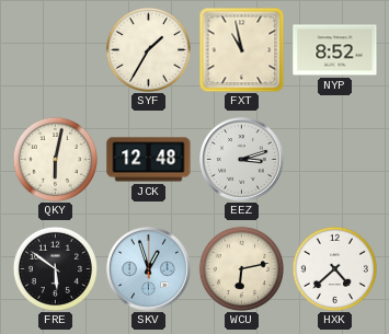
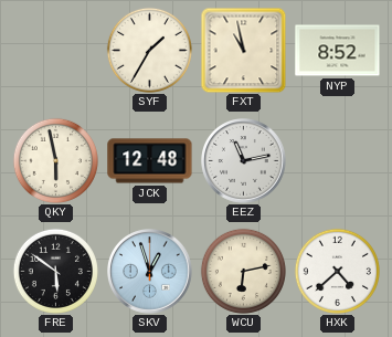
QKY: 6:02 -> 5:58 (55, 160)
EEZ: 3:12 -> 11:13 (244, 161)
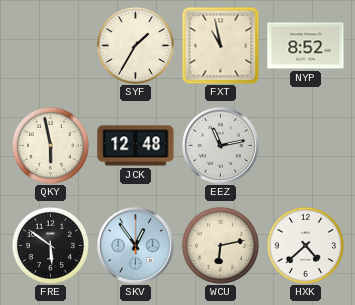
SKV: 12:57 -> 12:54 (136, 246)
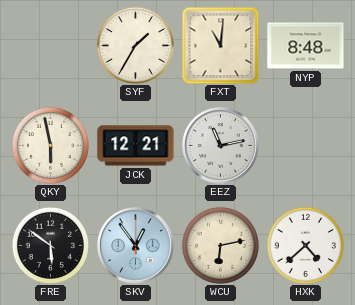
FXT: 10:58 -> 11:01 (220, 45)
NYP: 8:52 -> 8:48 (306, 46)
JCK: 12:48 -> 12:21 (136, 146)
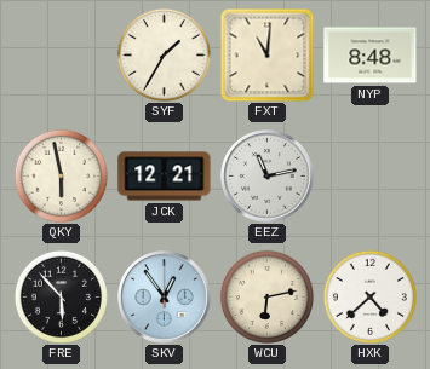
FRE: 5:51 -> 5:53 (61, 296)
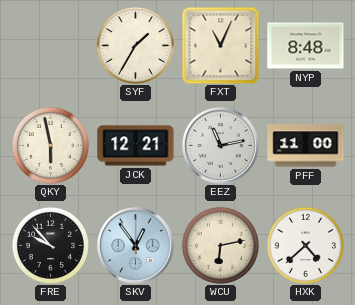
FXT: 11:01 -> 11:04 (220, 45)
PFF: none -> 11:00 (306, 146)
FRE: 5:53 -> 9:53 (50, 245)
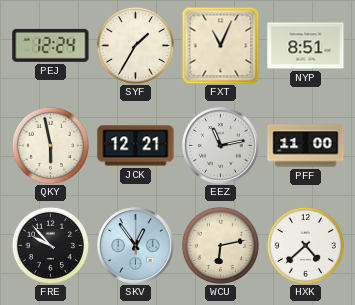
PEJ: none -> 12:24 (51, 45)
NYP: 8:48 -> 8:51 (306, 46)
